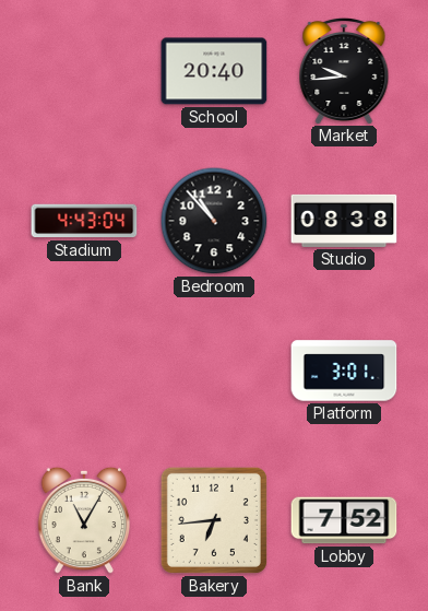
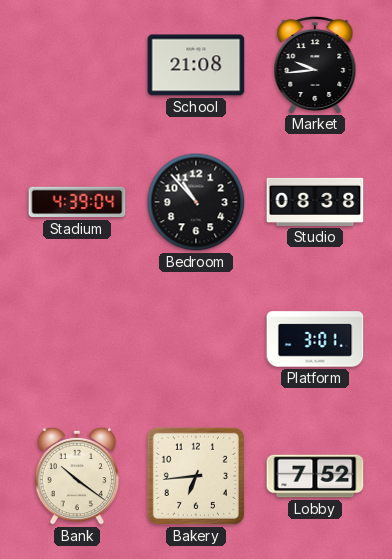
School: 20:40 -> 21:08 (196, 65)
Stadium: 4:43 -> 4:39 (77, 202)
Bank: 11:05 -> 10:21 (77, 476)
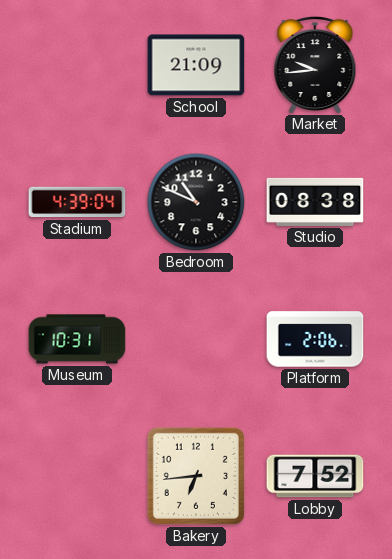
School: 21:08 -> 21:09 (196, 65)
Bedroom: 10:53 -> 10:49 (196, 202)
Museum: none -> 10:31 (77, 339)
Platform: 3:01 -> 2:06 (315, 339)
Bank: 10:21 -> none (77, 476)
